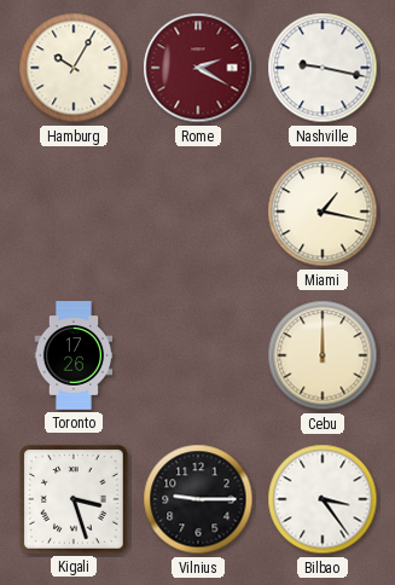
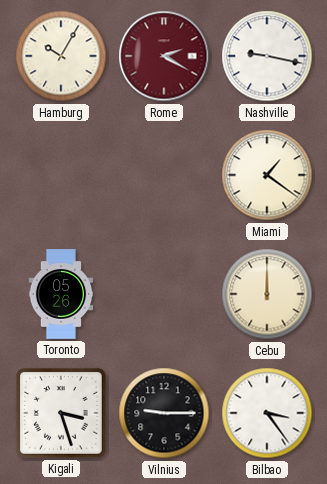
Miami: 1:17 -> 1:21 (267, 175)
Toronto: 17:26 -> 05:26 (61, 294)
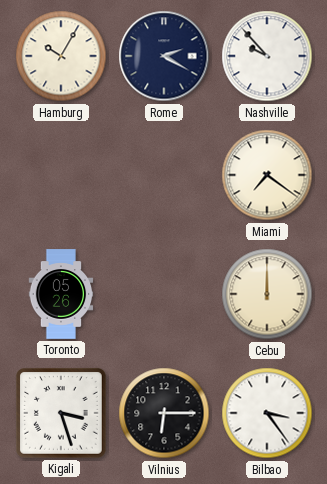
Rome dial: burgundy -> navy (164, 56)
Nashville: 9:17 -> 9:53 (267, 56)
Miami: 1:21 -> 7:21 (267, 175)
Vilnius: 9:15 -> 6:15 (164, 413)
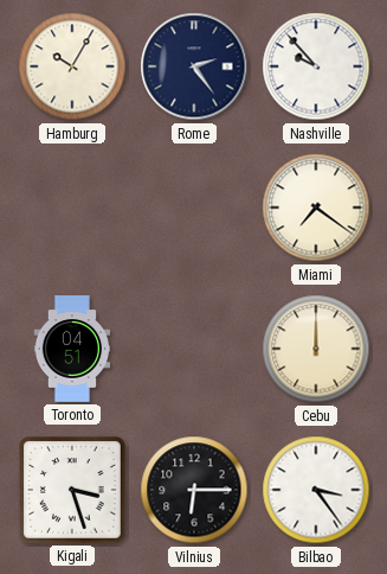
Rome: 2:20 -> 2:24 (194, 66)
Toronto: 05:26 -> 04:51 (72, 349)
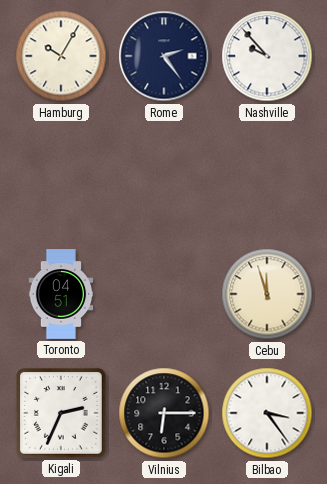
Miami: 7:21 -> none (316, 208)
Cebu: 12:00 -> 11:57 (267, 294)
Kigali: 3:27 -> 2:34 (62, 414)
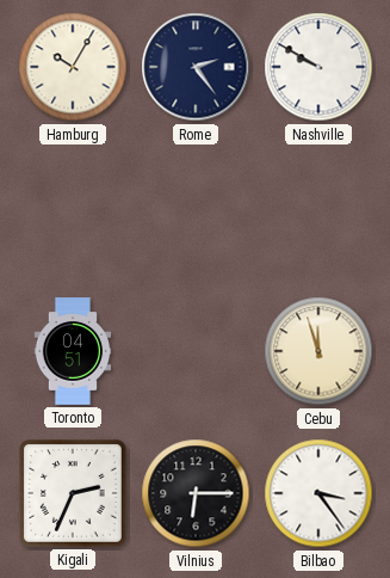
Nashville: 9:53 -> 9:50 (318, 67)
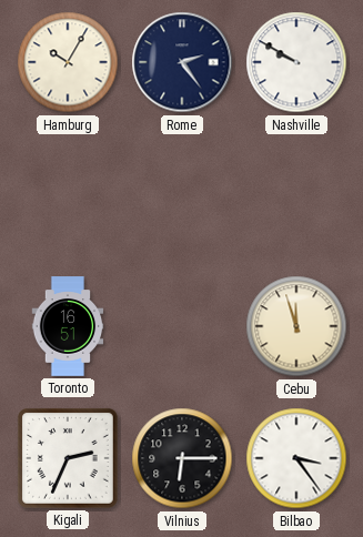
Toronto: 04:51 -> 16:51 (68, 326)
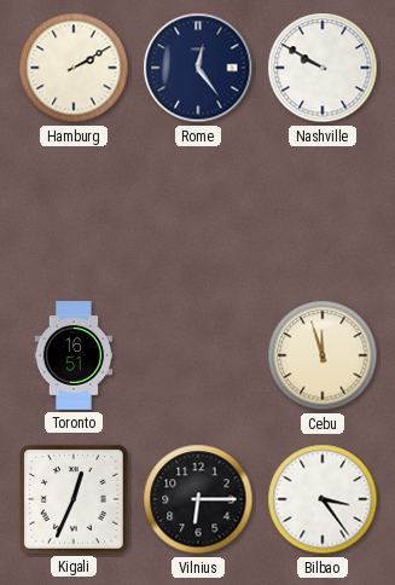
Hamburg: 10:05 -> 2:10 (74, 68)
Rome: 2:24 -> 12:24 (198, 68)
Kigali: 2:34 -> 12:34 (75, 500)
